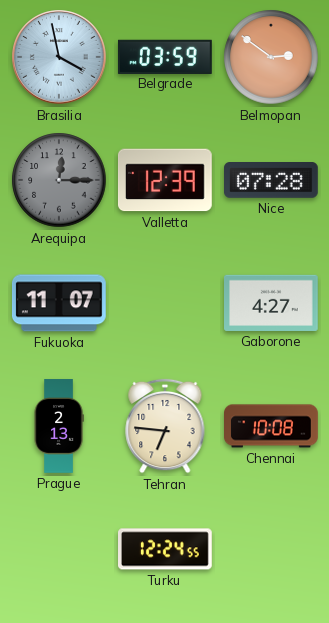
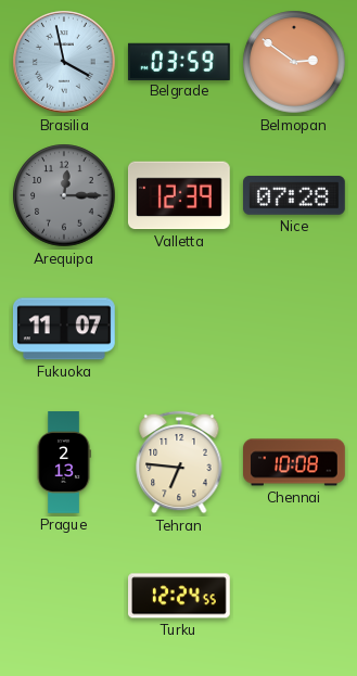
Gaborone: 4:27 -> none (272, 303)
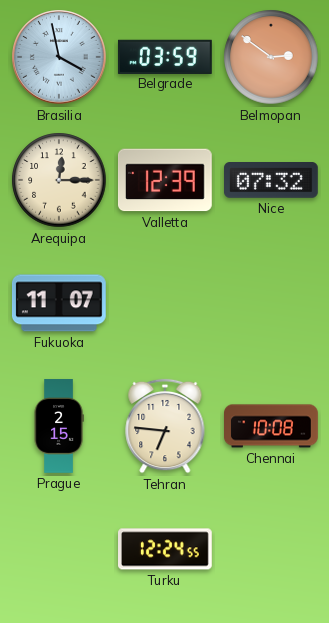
Arequipa dial: grey -> cream (59, 180)
Nice: 07:28 -> 07:32 (272, 181)
Prague: 2:13 -> 2:15 (59, 426)
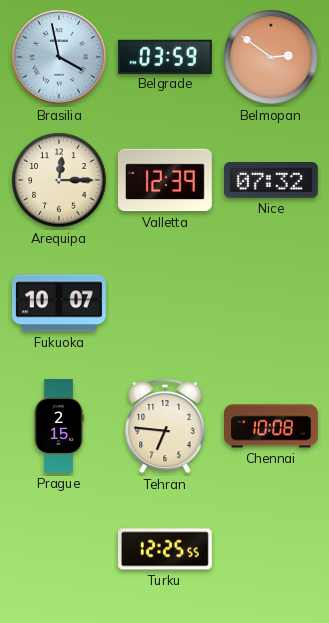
Fukuoka: 11:07 -> 10:07 (59, 303)
Turku: 12:24 -> 12:25 (166, 549)
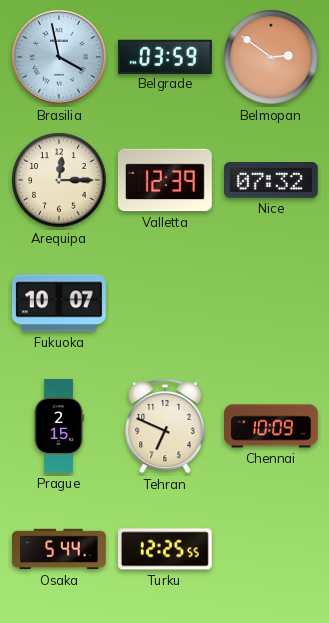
Tehran: 6:46 -> 6:49 (165, 426)
Chennai: 10:08 -> 10:09 (272, 426)
Osaka: none -> 5:44 (59, 549)
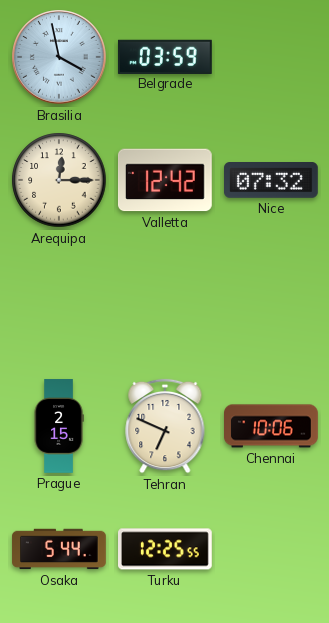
Belmopan: 2:51 -> none (271, 57)
Valletta: 12:39 -> 12:42 (165, 180)
Fukuoka: 10:07 -> none (59, 303)
Chennai: 10:09 -> 10:06 (272, 426)
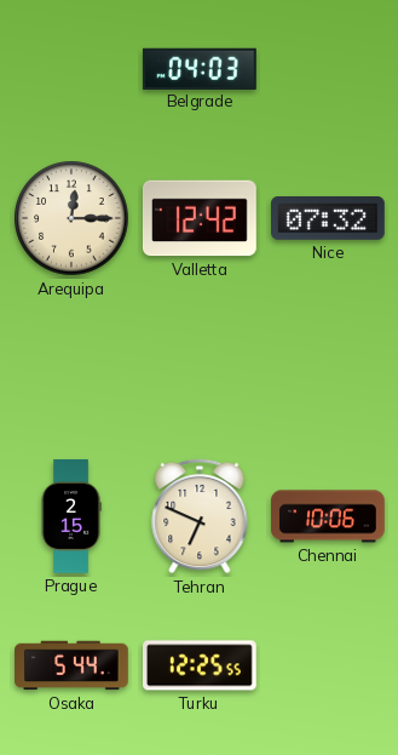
Brasilia: 3:58 -> none (59, 57)
Belgrade: 03:59 -> 04:03 (200, 68)
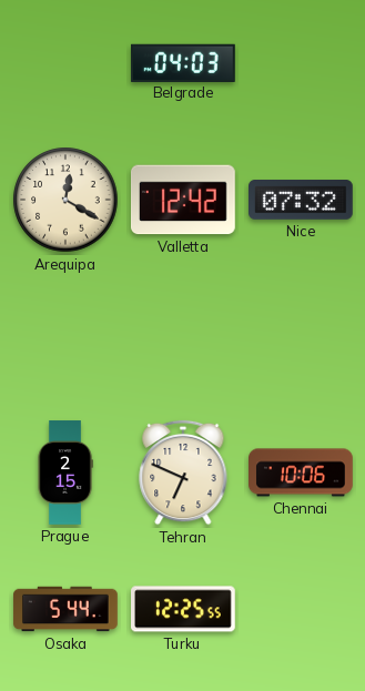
Arequipa: 12:15 -> 12:20 (65, 200)
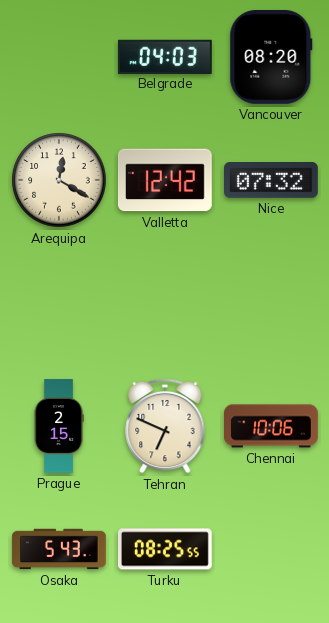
Vancouver: none -> 08:20 (271, 57)
Osaka: 5:44 -> 5:43 (59, 549)
Turku: 12:25 -> 08:25 (166, 549)
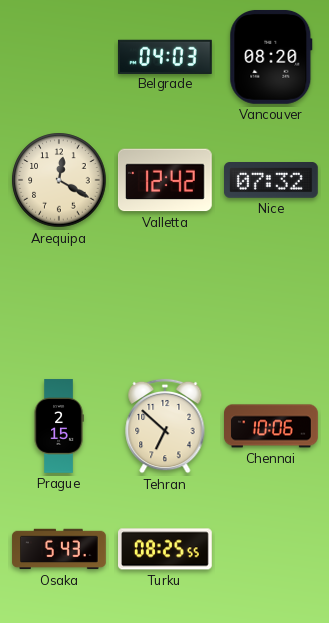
Tehran: 6:49 -> 6:52 (165, 426)
